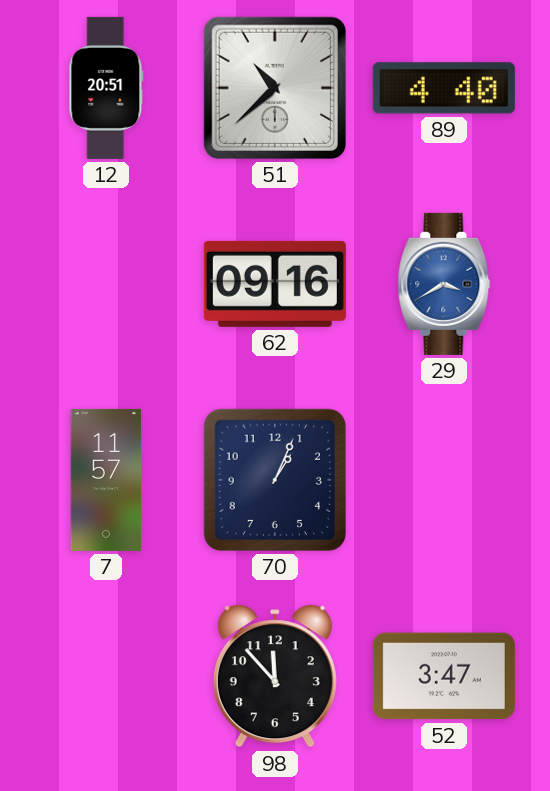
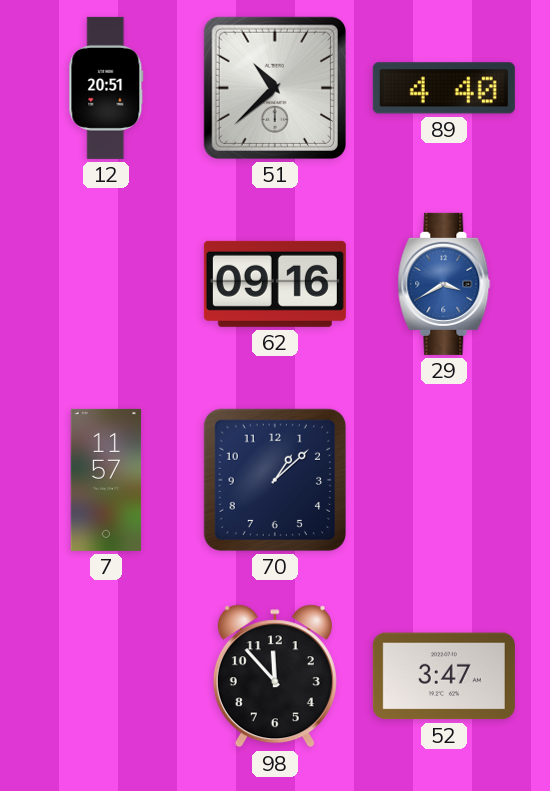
70: 1:04 -> 1:08 (275, 480)
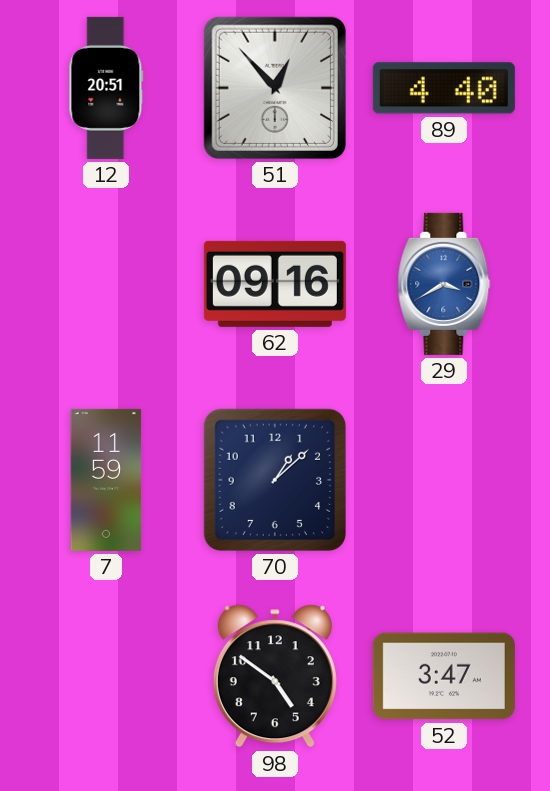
51: 10:38 -> 12:53 (275, 88)
7: 11:57 -> 11:59 (106, 480)
98: 11:53 -> 4:51 (275, 676)
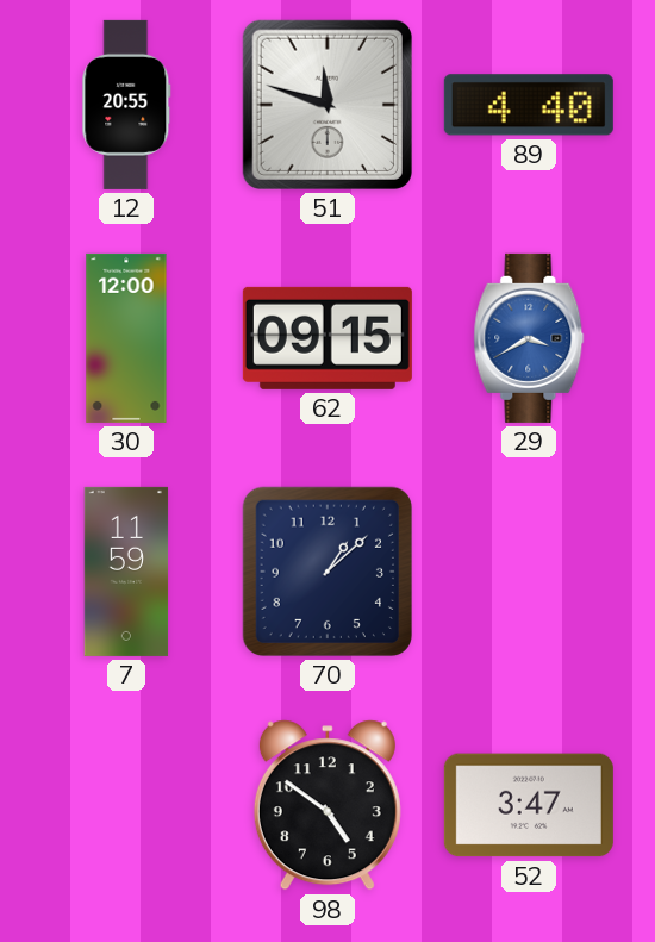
12: 20:51 -> 20:55 (126, 105)
51: 12:53 -> 11:48 (327, 105)
30: none -> 12:00 (126, 338)
62: 09:16 -> 09:15 (327, 338)
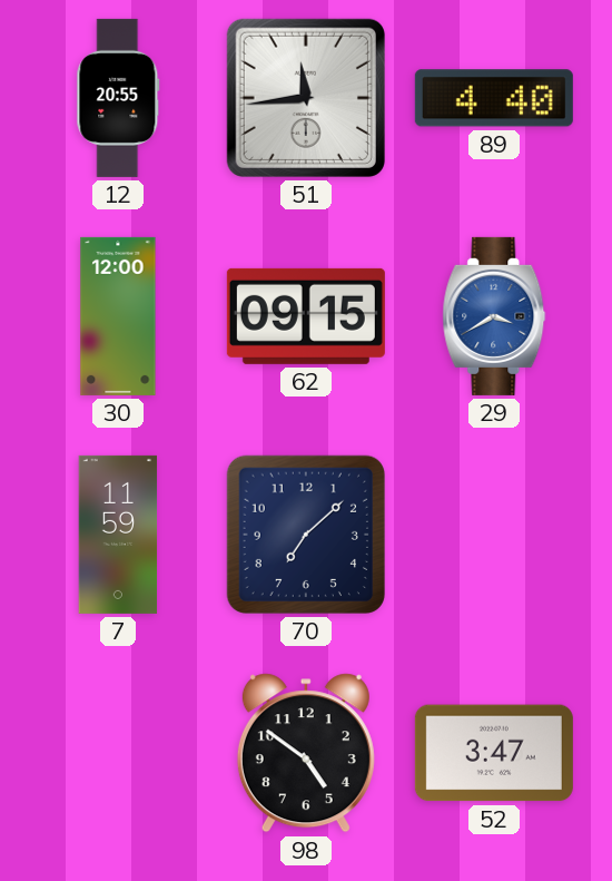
51: 11:48 -> 11:44 (306, 98)
70: 1:08 -> 7:08 (306, 535)
